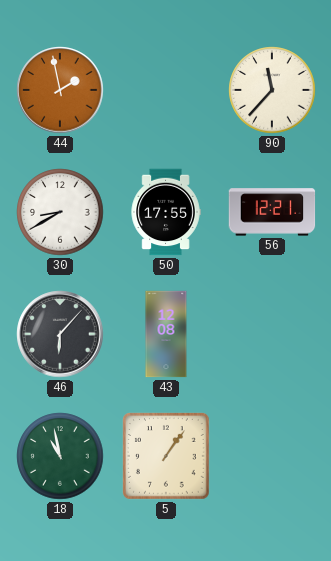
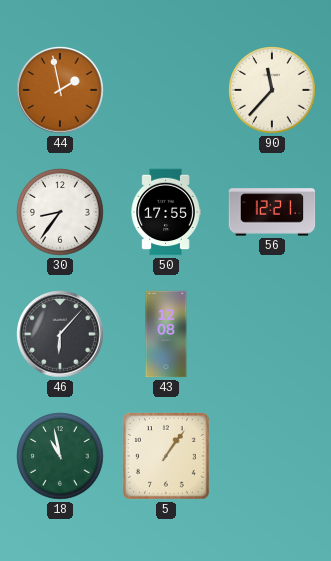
30: 8:40 -> 8:36 (60, 212)
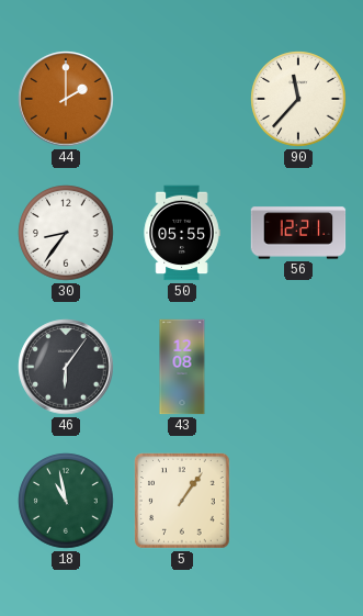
44: 1:58 -> 2:00 (66, 99)
50: 17:55 -> 05:55 (182, 233)
46: 6:07 -> 6:06 (66, 367)
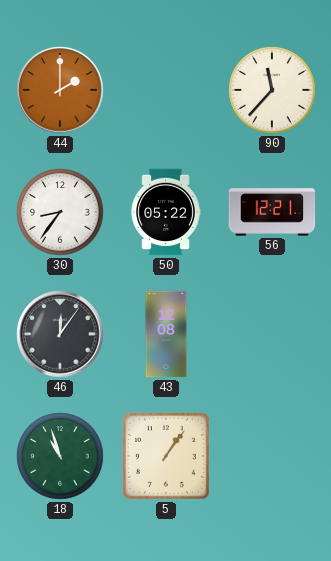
50: 05:55 -> 05:22 (166, 212)
46: 6:06 -> 12:06 (60, 334)
18: 10:58 -> 10:57 (60, 456)
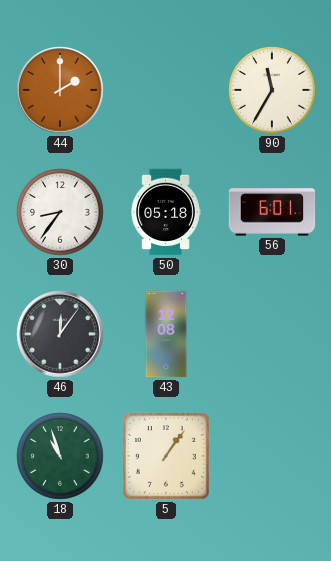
90: 11:37 -> 11:35 (272, 90)
50: 05:22 -> 05:18 (166, 212)
56: 12:21 -> 6:01 (272, 212)
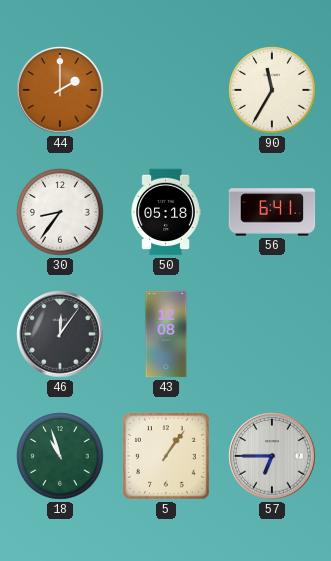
56: 6:01 -> 6:41 (272, 212)
57: none -> 6:45 (272, 456)
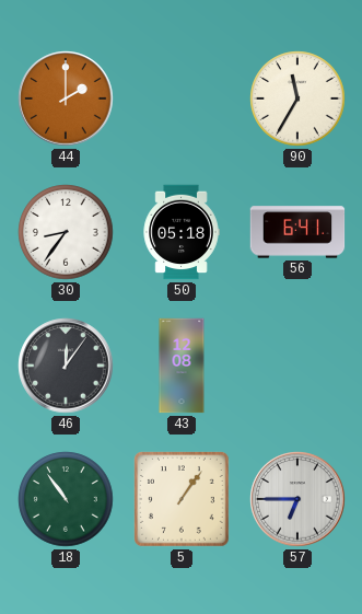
18: 10:57 -> 10:54 (66, 499)
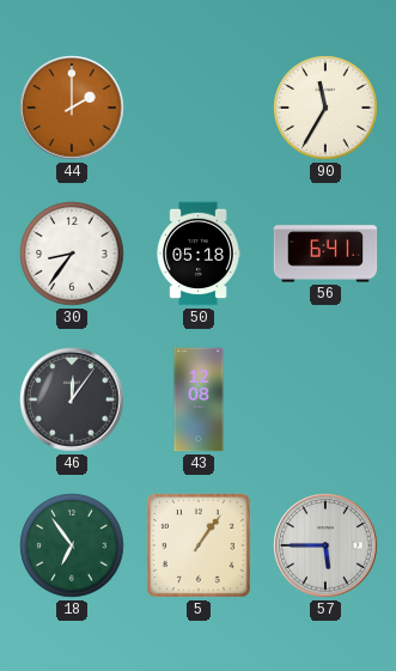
18: 10:54 -> 6:54 (72, 545)
57: 6:45 -> 5:45 (325, 545)
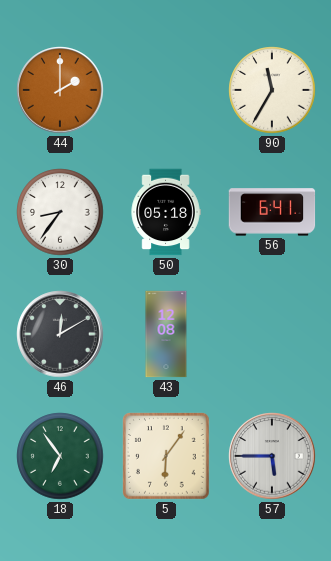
46: 12:06 -> 12:10 (60, 334)
5: 1:06 -> 6:06 (167, 457)
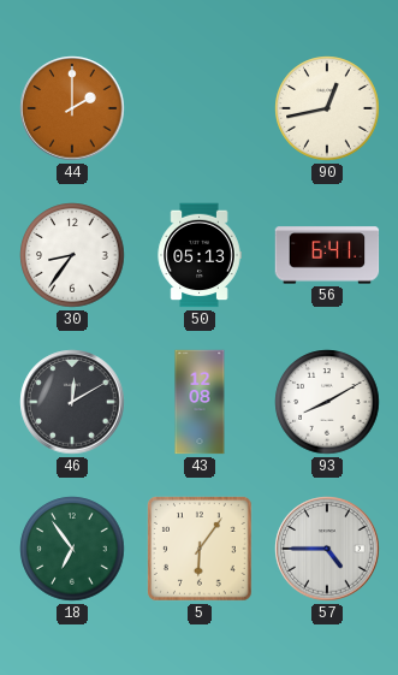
90: 11:35 -> 12:43 (327, 108)
50: 05:18 -> 05:13 (200, 255)
93: none -> 8:10 (327, 402)
57: 5:45 -> 4:45 (327, 549)
